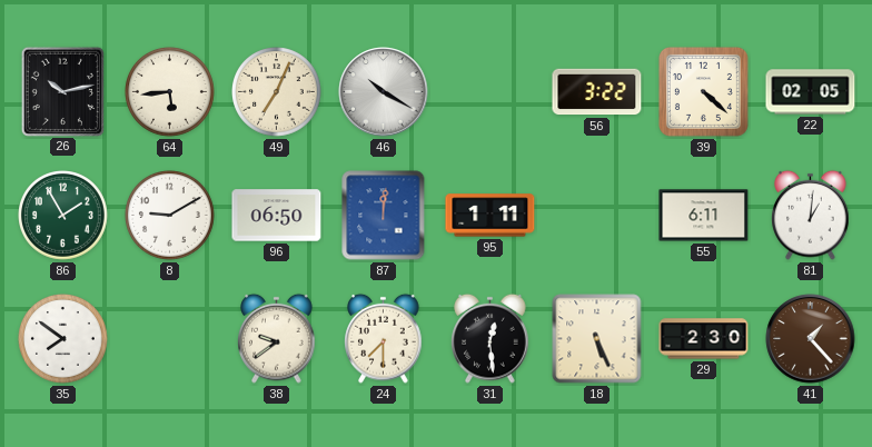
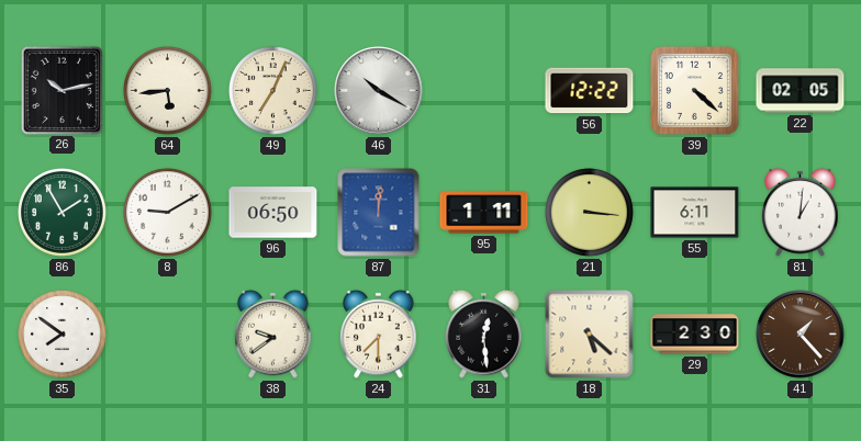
56: 3:22 -> 12:22 (590, 91)
21: none -> 3:16 (590, 213)
18: 5:26 -> 5:22 (590, 335)
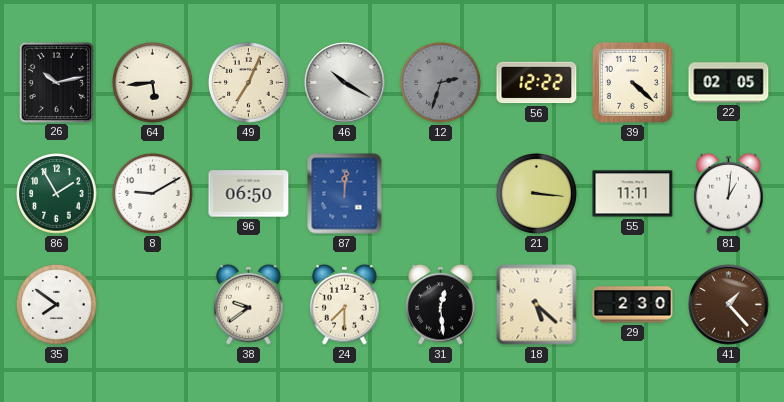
12: none -> 2:33 (441, 83)
95: 1:11 -> none (484, 213)
55: 6:11 -> 11:11 (633, 194)
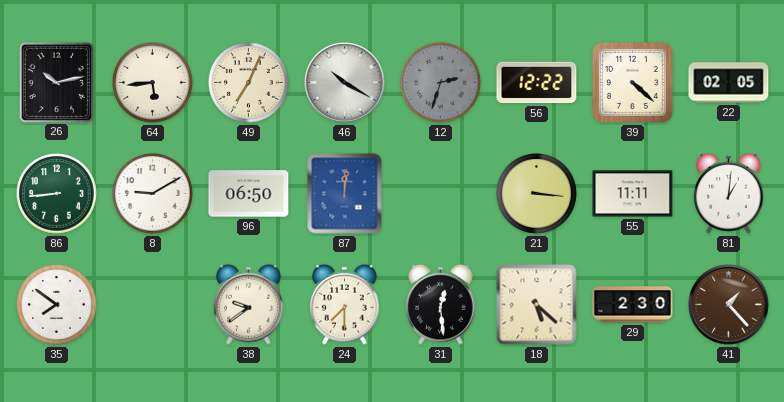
86: 1:55 -> 8:44 (57, 194)
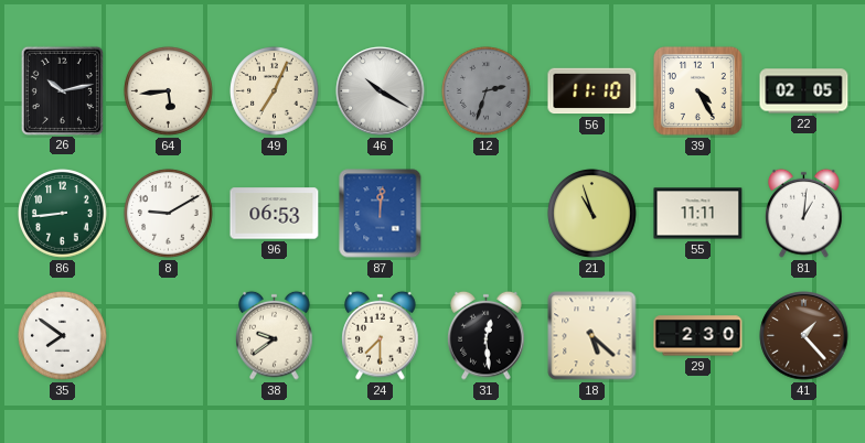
56: 12:22 -> 11:10 (592, 91)
39: 4:22 -> 4:25 (697, 90)
96: 06:50 -> 06:53 (275, 214)
21: 3:16 -> 10:57 (592, 214)
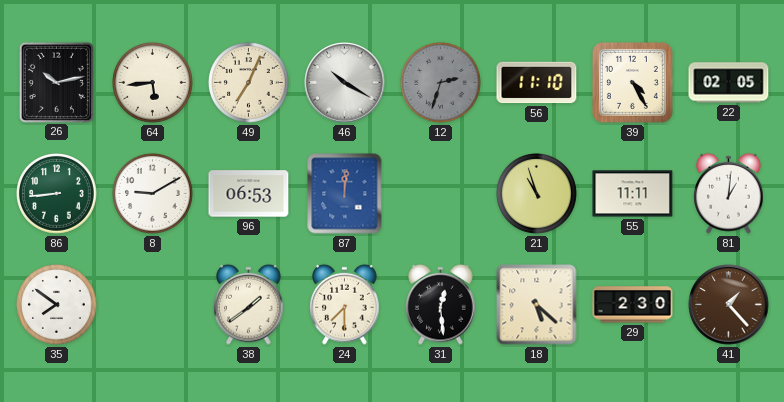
38: 9:39 -> 1:39 (249, 304)
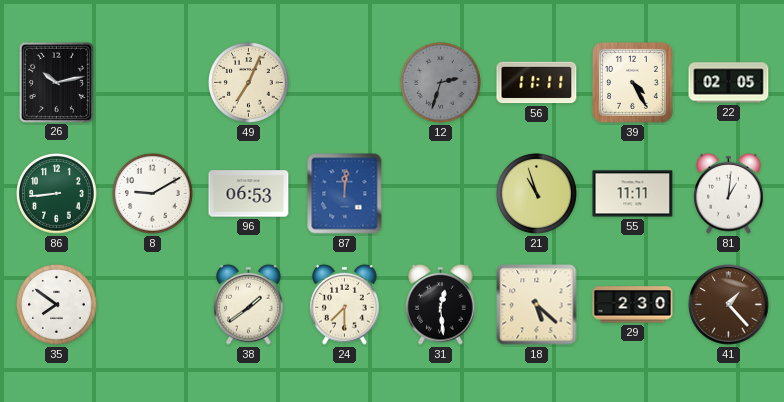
64: 5:44 -> none (153, 83)
46: 10:20 -> none (345, 83)
56: 11:10 -> 11:11 (537, 83)
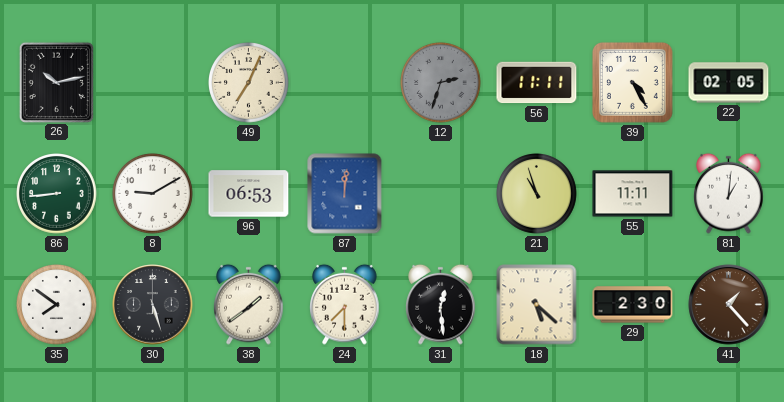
30: none -> 5:27 (153, 305)
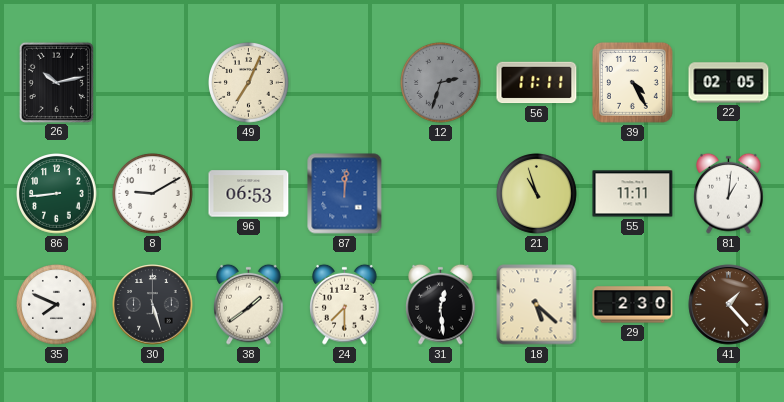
35: 7:51 -> 7:49 (57, 305)
